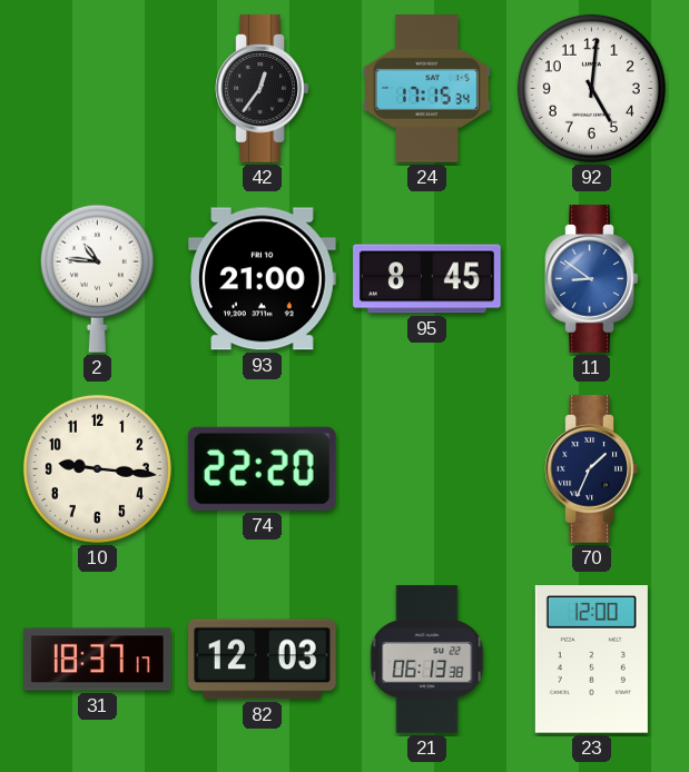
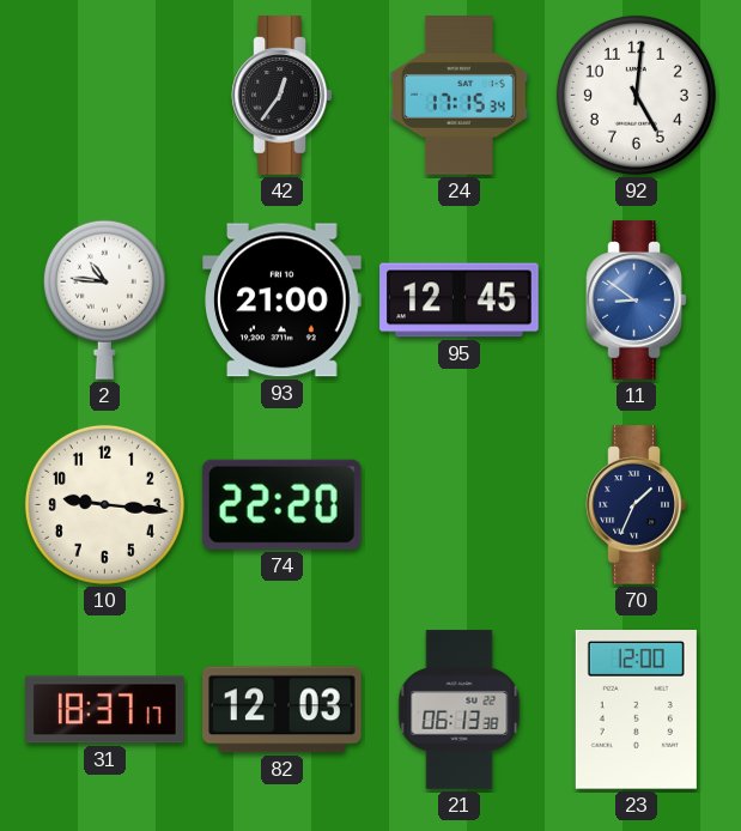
95: 8:45 -> 12:45 (460, 301)
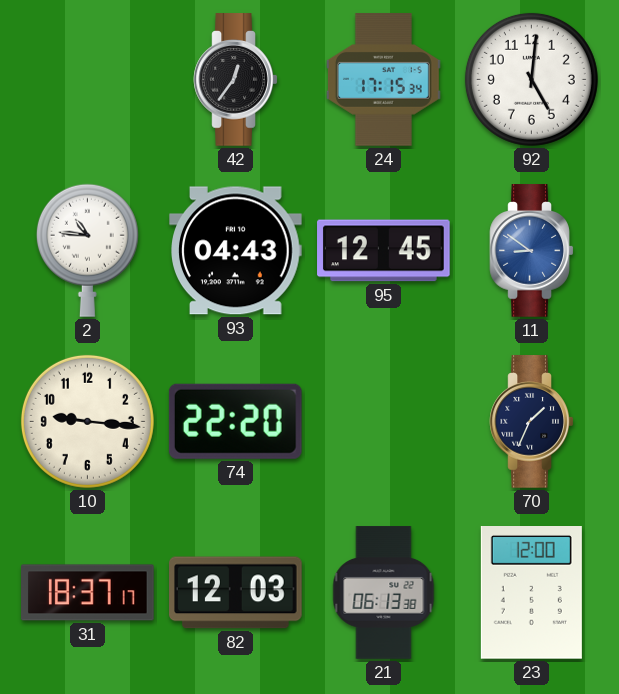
93: 21:00 -> 04:43 (236, 251)
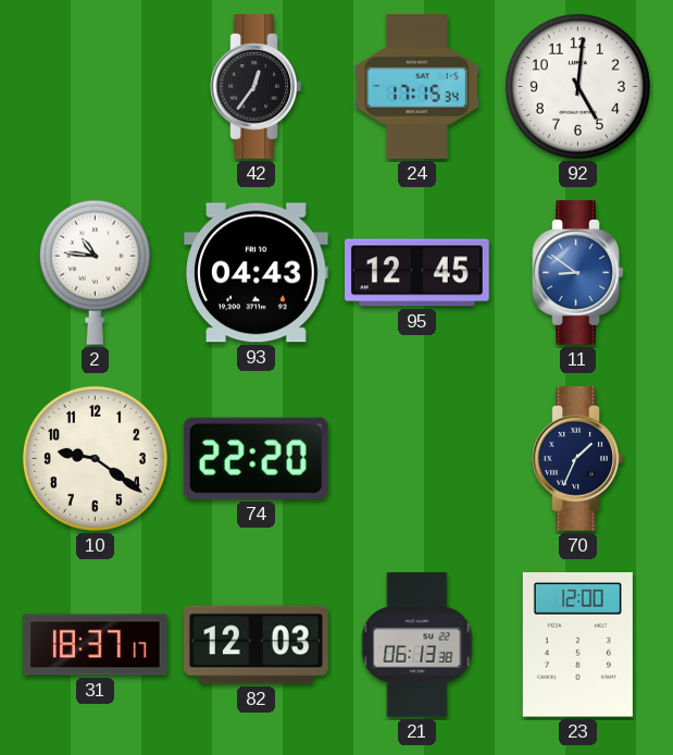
10: 9:16 -> 9:21 (95, 458)
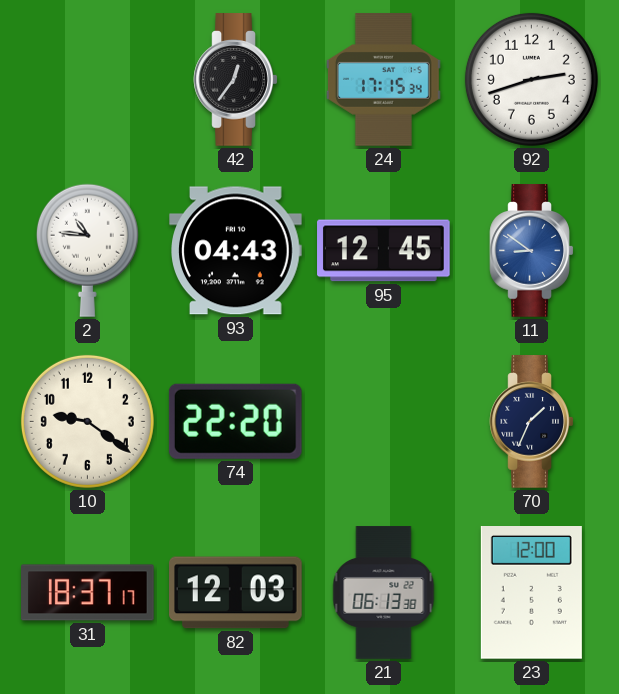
92: 5:01 -> 2:42 (531, 79)
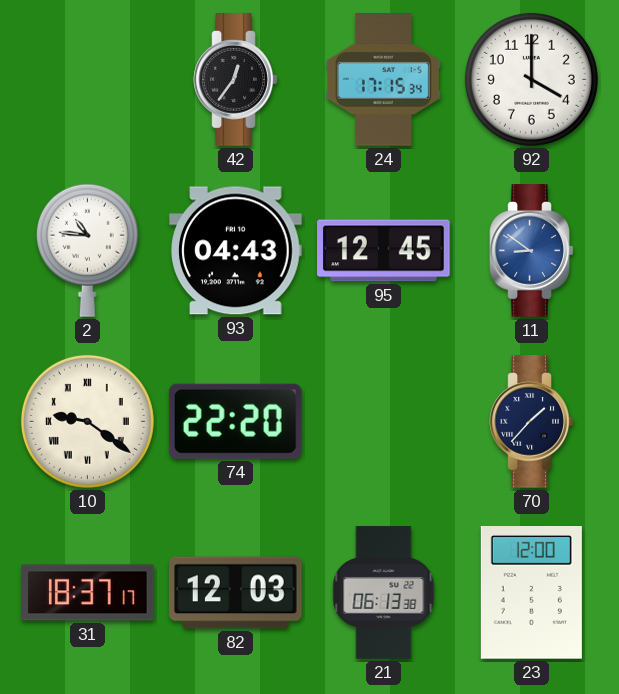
92: 2:42 -> 4:00 (531, 79)
10 numerals: Arabic -> Roman (87, 421)
70: 1:34 -> 1:37 (532, 422)
